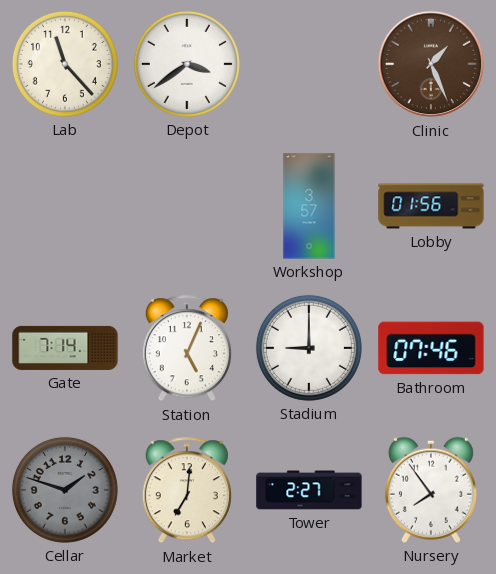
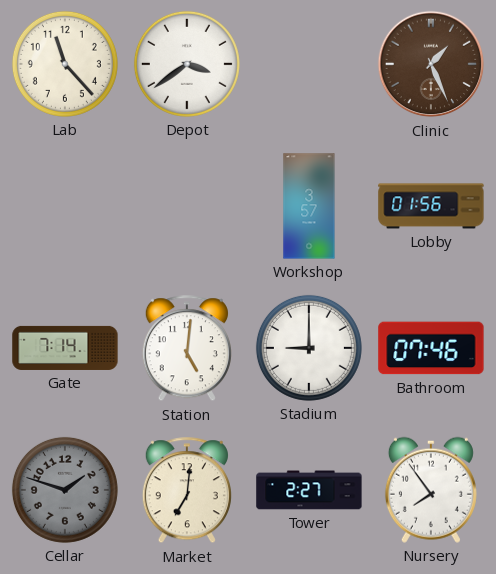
Station: 5:04 -> 5:01 (187, 349)
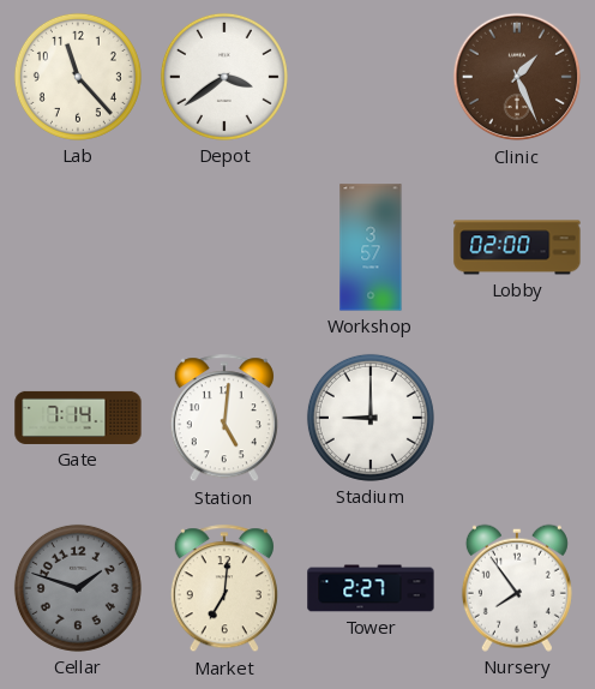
Lobby: 01:56 -> 02:00 (517, 247)
Bathroom: 07:46 -> none (431, 348)
